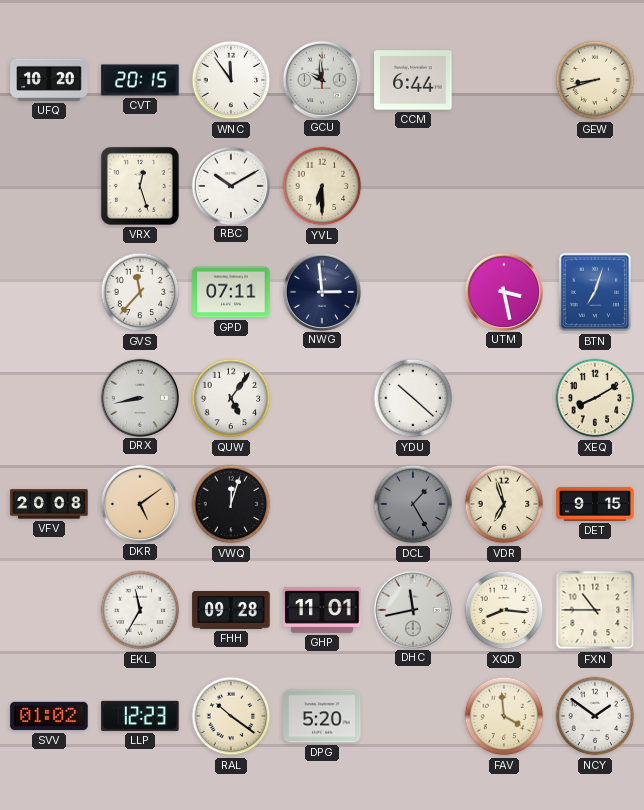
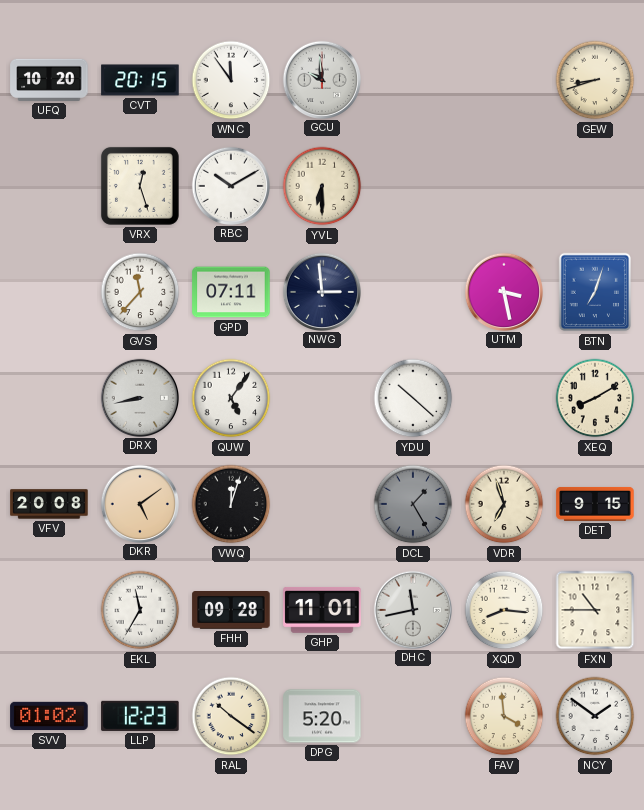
CCM: 6:44 -> none (413, 80)
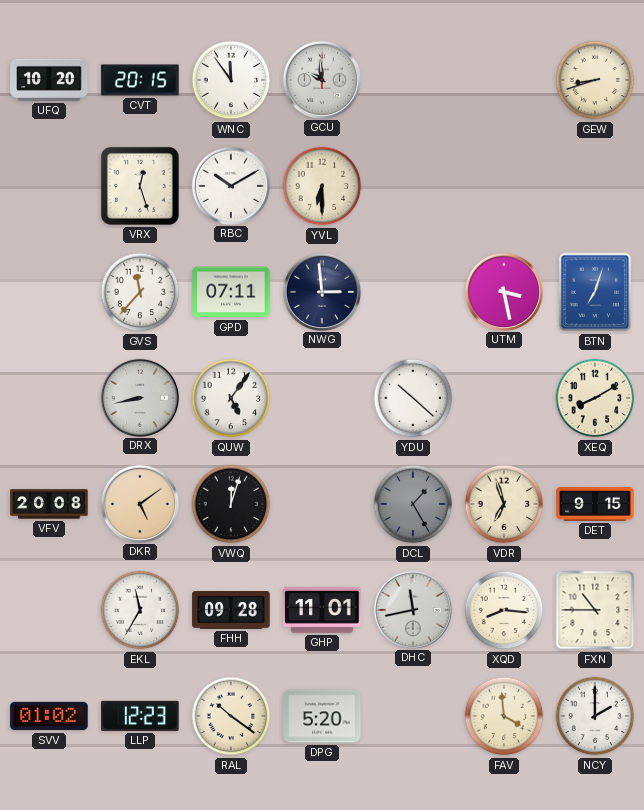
NCY: 1:51 -> 2:00 (595, 716)
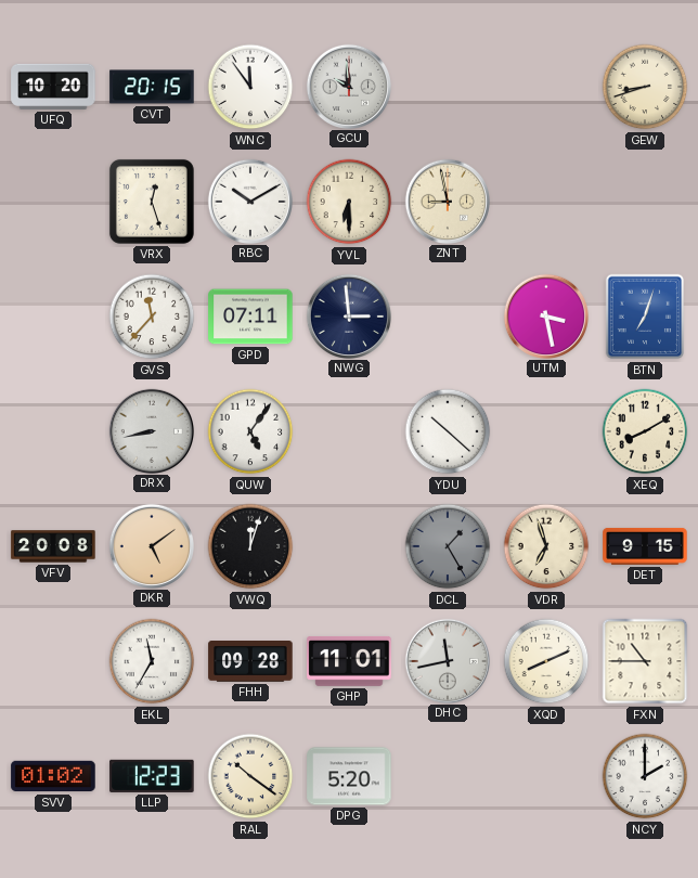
ZNT: none -> 8:58 (447, 201)
XQD: 8:16 -> 8:11 (546, 661)
FAV: 3:59 -> none (504, 716)
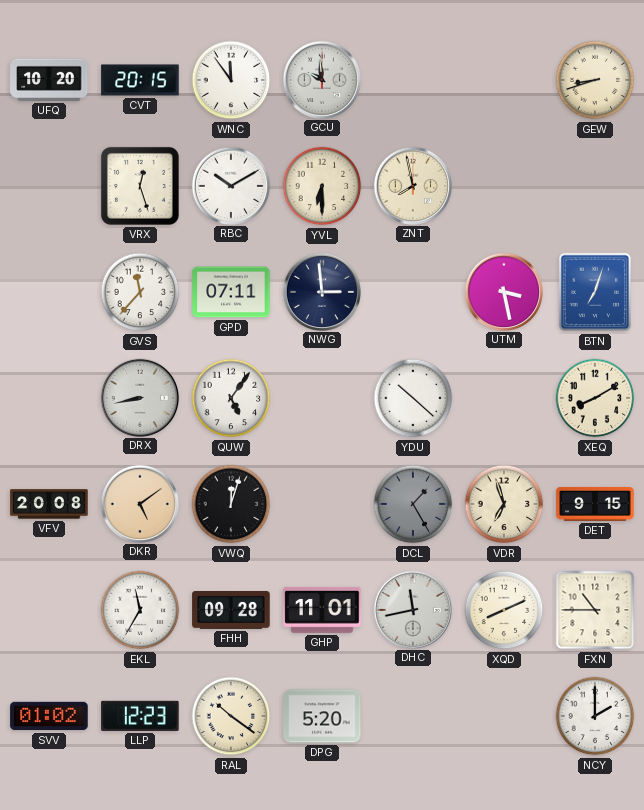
ZNT: 8:58 -> 7:58 (412, 185)
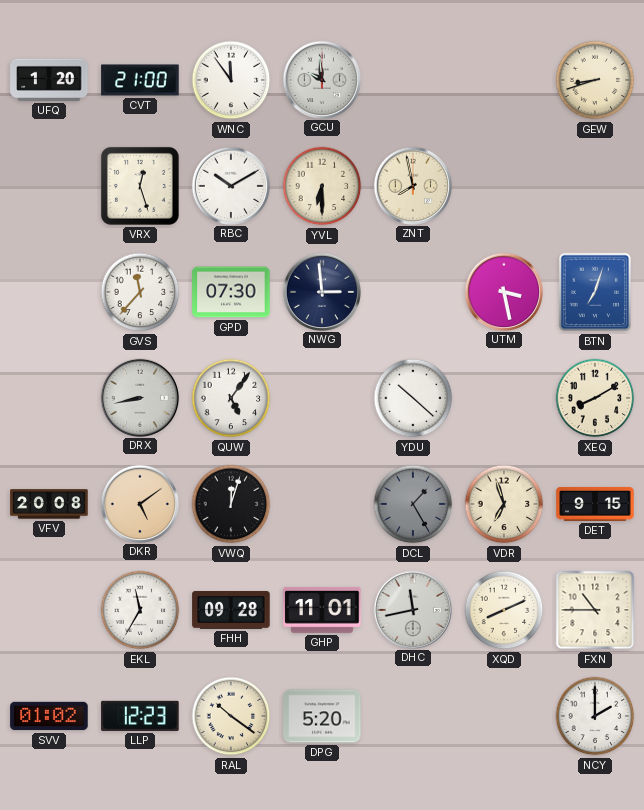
UFQ: 10:20 -> 1:20 (49, 80)
CVT: 20:15 -> 21:00 (140, 80)
GPD: 07:11 -> 07:30 (231, 292)
